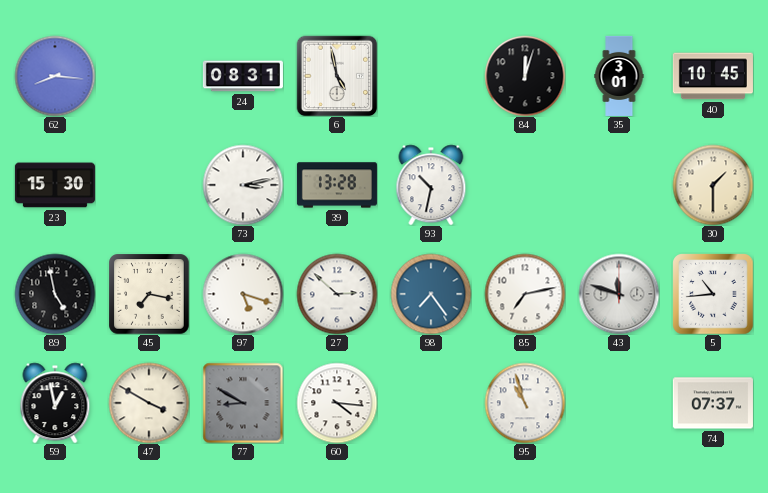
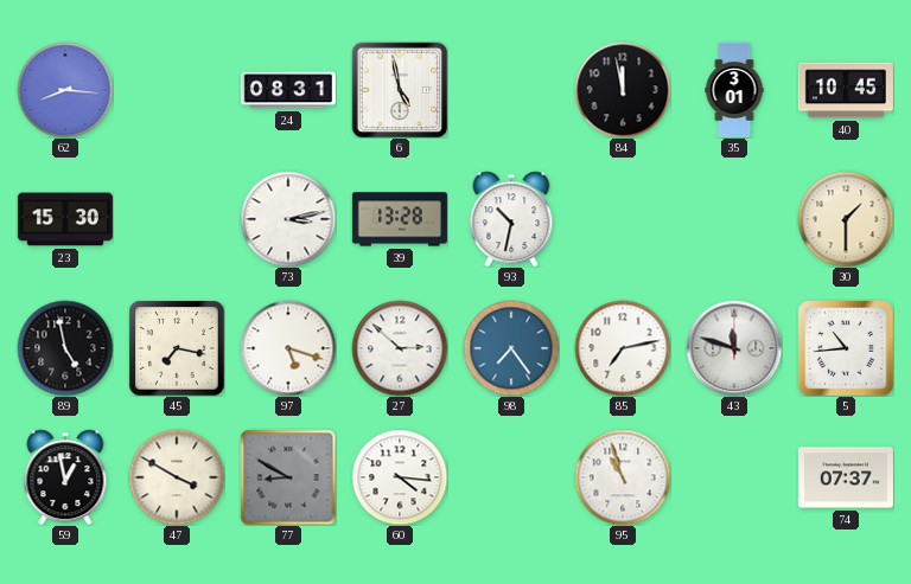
84: 12:03 -> 11:58 (623, 90)
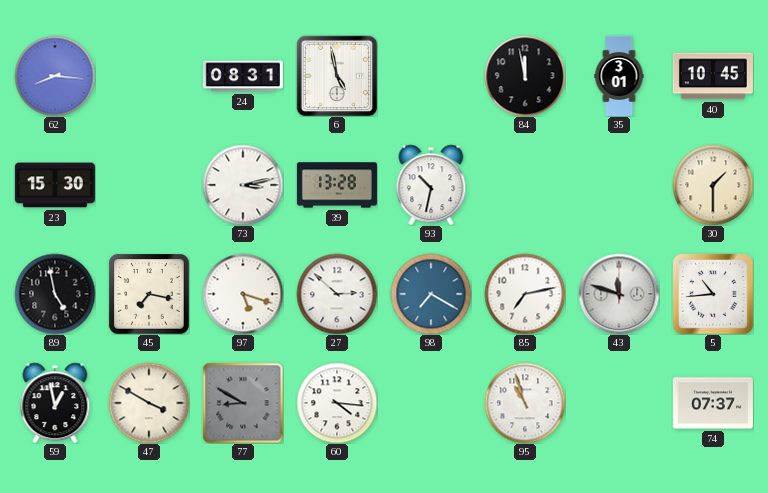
98: 7:24 -> 7:20 (431, 294)
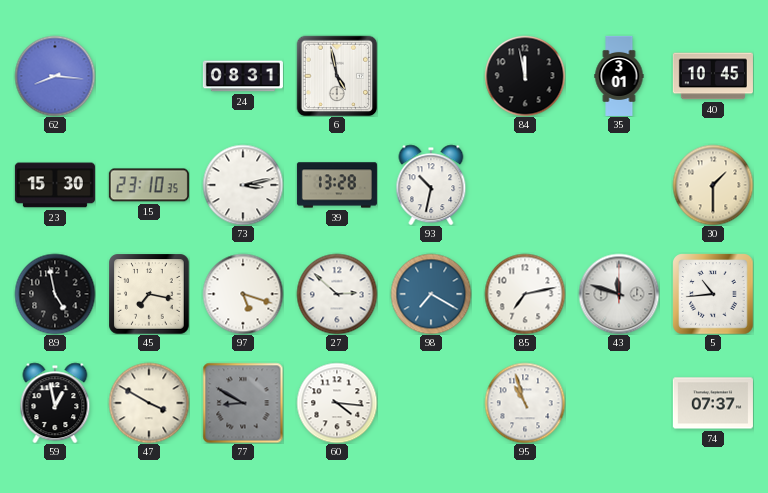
15: none -> 23:10 (149, 185)
